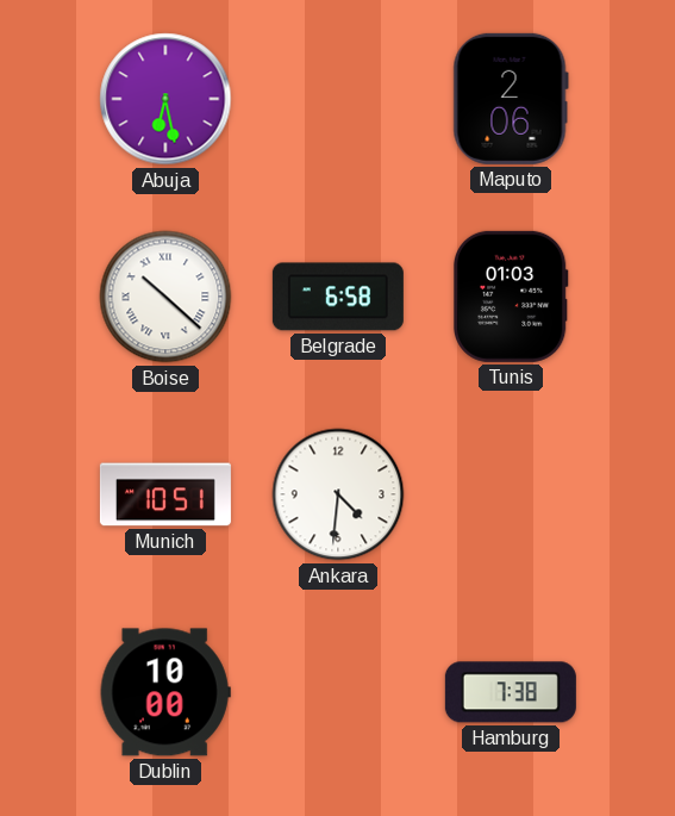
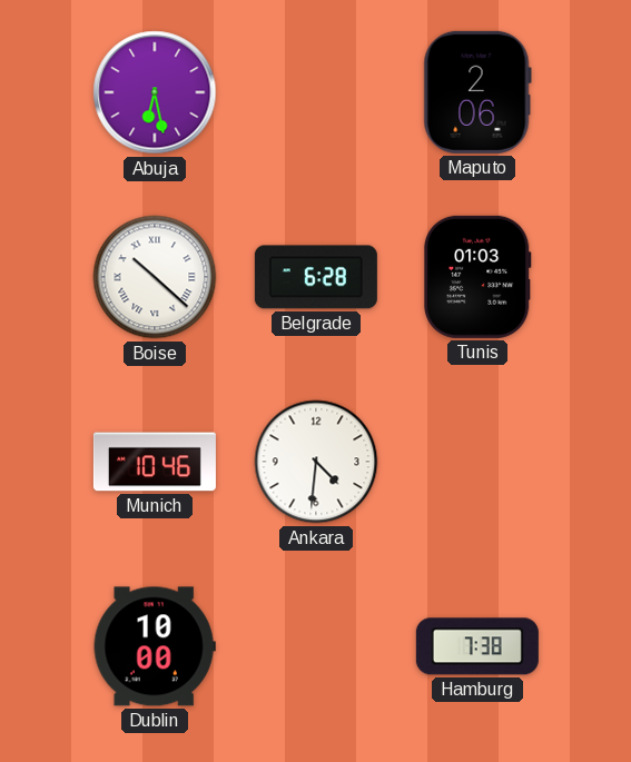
Belgrade: 6:58 -> 6:28 (316, 277)
Munich: 10:51 -> 10:46 (155, 462)
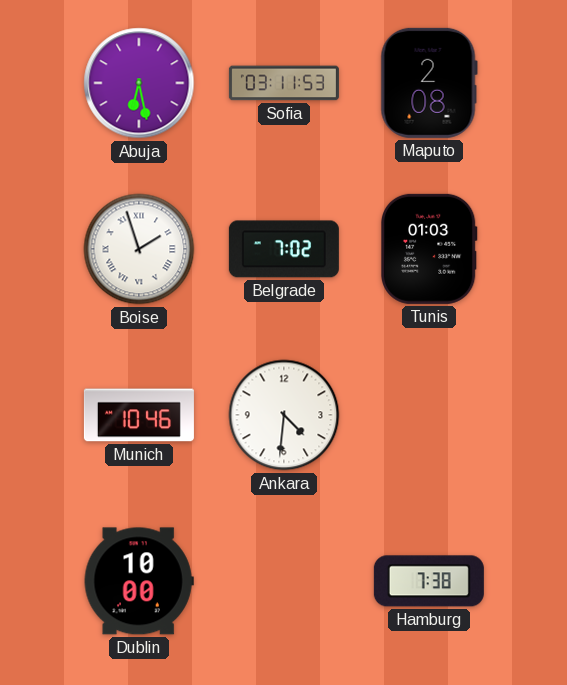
Sofia: none -> 03:11 (284, 83)
Maputo: 2:06 -> 2:08 (429, 83)
Boise: 10:22 -> 1:57 (139, 249)
Belgrade: 6:28 -> 7:02 (284, 249)
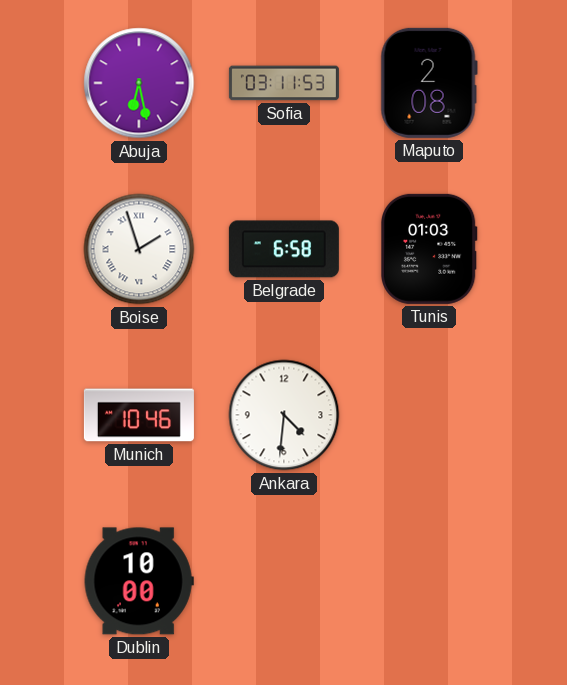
Belgrade: 7:02 -> 6:58 (284, 249)
Hamburg: 7:38 -> none (429, 581)
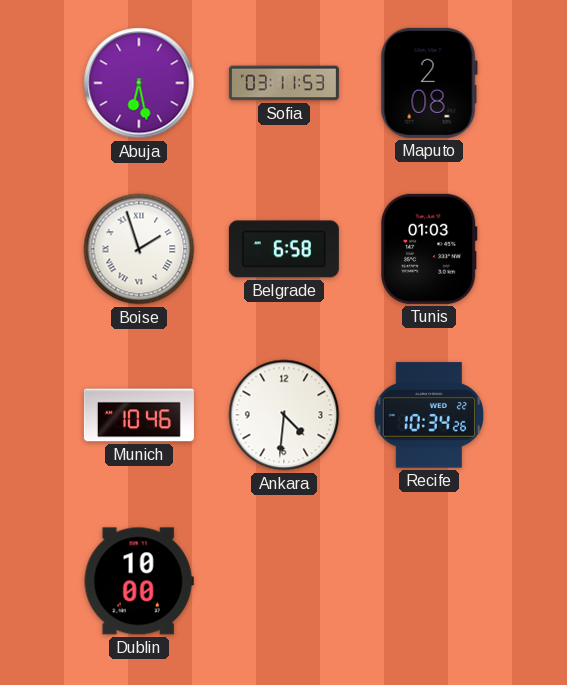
Recife: none -> 10:34 (429, 415)
